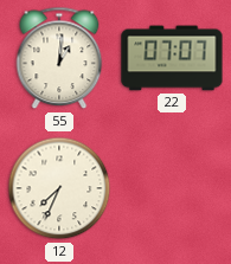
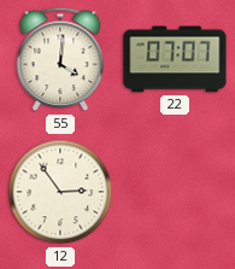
55: 1:01 -> 4:01 (60, 59)
12: 7:34 -> 2:54 (60, 192)
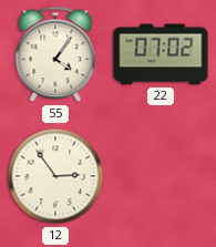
55: 4:01 -> 4:06 (55, 54)
22: 07:07 -> 07:02 (161, 54)
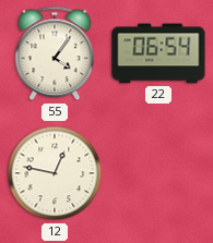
22: 07:02 -> 06:54 (158, 53)
12: 2:54 -> 12:47 (55, 173)
